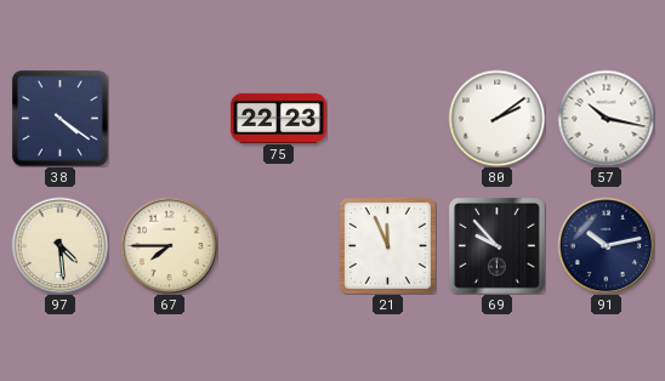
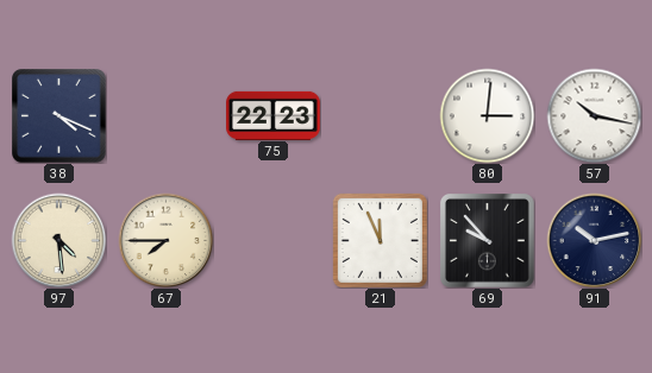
38: 4:21 -> 4:19 (59, 116)
80: 2:09 -> 3:01 (487, 115)
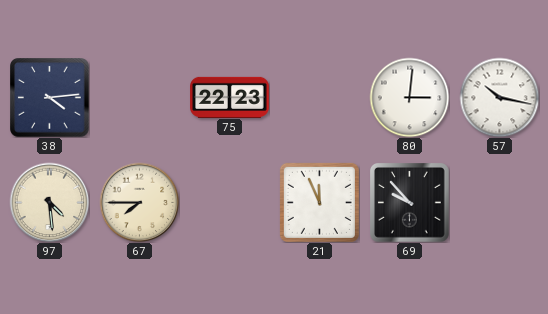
38: 4:19 -> 4:14 (50, 98)
91: 10:13 -> none (594, 240)
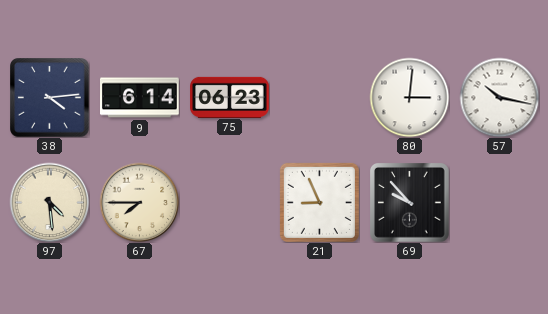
9: none -> 6:14 (140, 98)
75: 22:23 -> 06:23 (230, 97)
21: 11:56 -> 8:56 (319, 202)
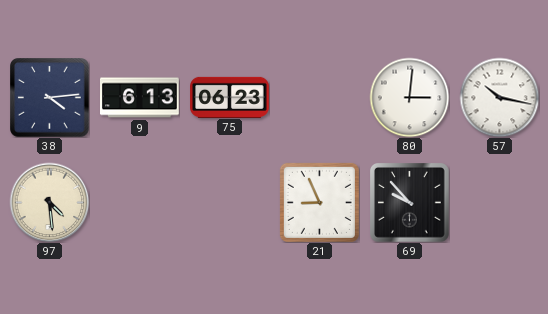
9: 6:14 -> 6:13 (140, 98)
67: 7:45 -> none (139, 202)
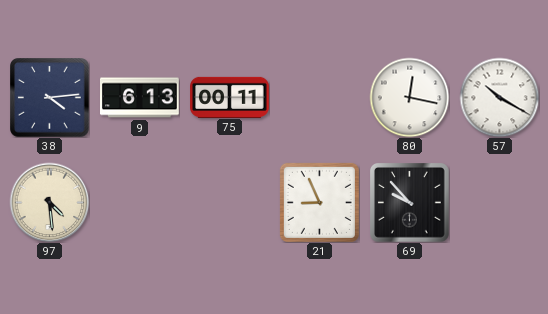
75: 06:23 -> 00:11 (230, 97)
80: 3:01 -> 12:17 (409, 97)
57: 10:17 -> 10:20 (499, 97)
